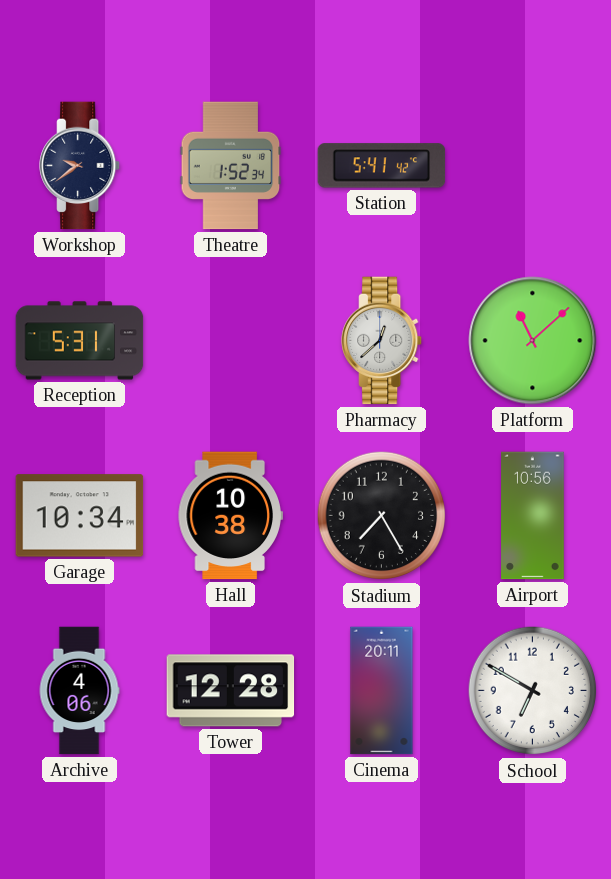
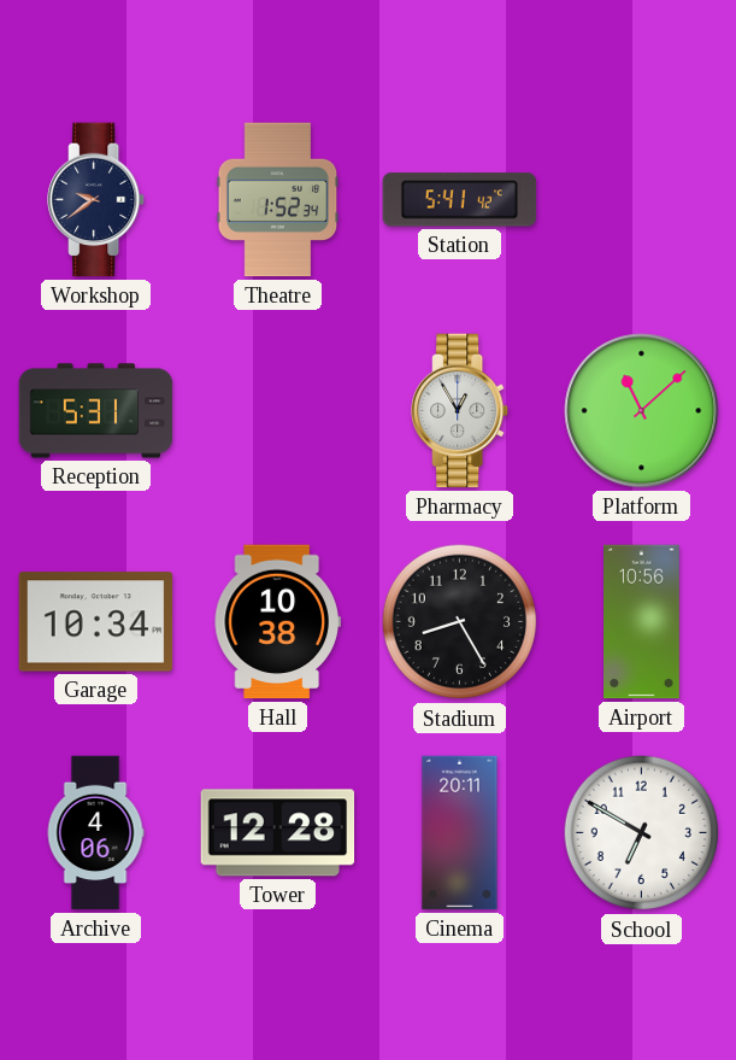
Pharmacy: 12:38 -> 12:55 (461, 411)
Stadium: 7:25 -> 8:25 (460, 622)
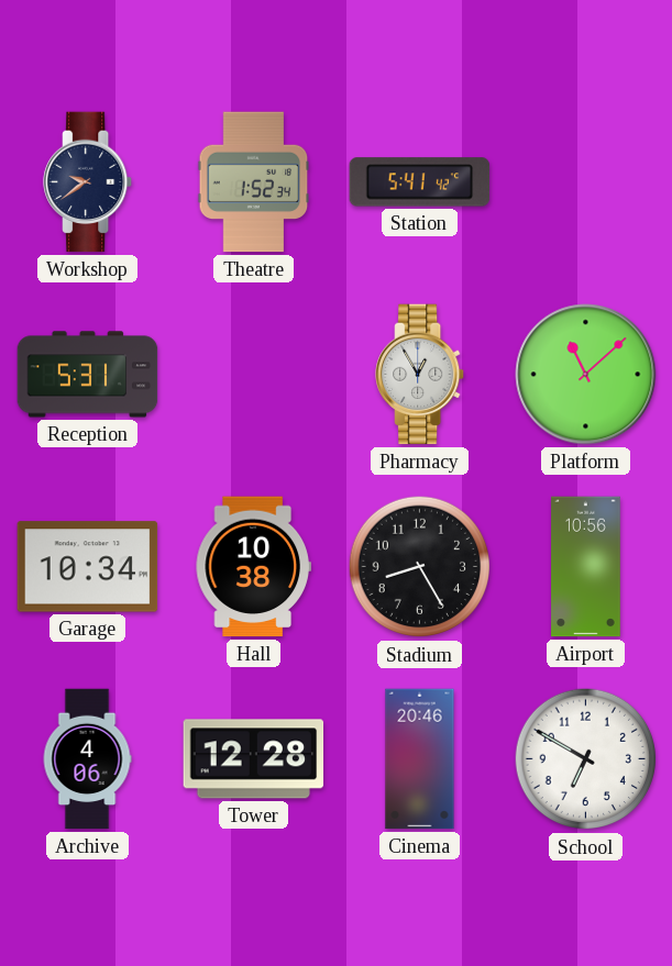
Cinema: 20:11 -> 20:46 (420, 759)
